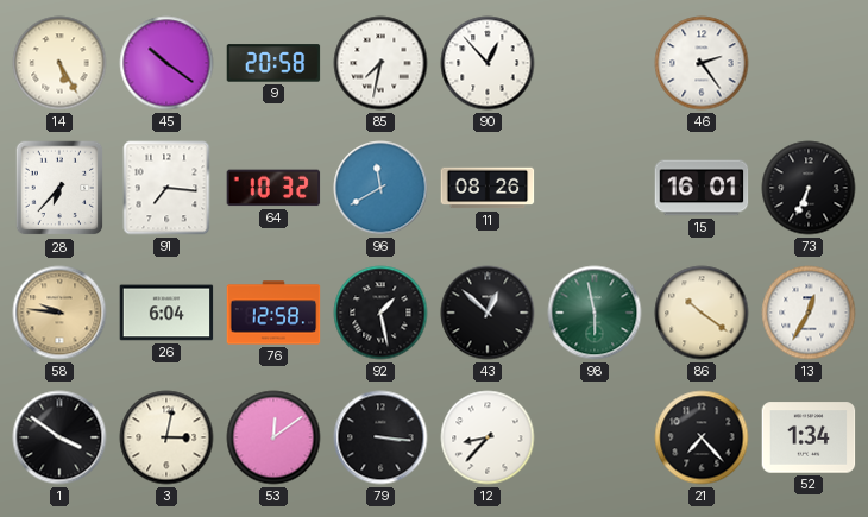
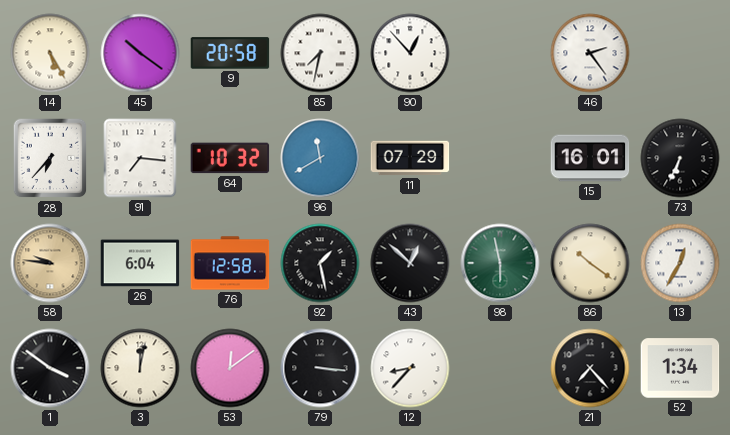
11: 08:26 -> 07:29 (410, 158)
3: 3:02 -> 12:02 (140, 368)
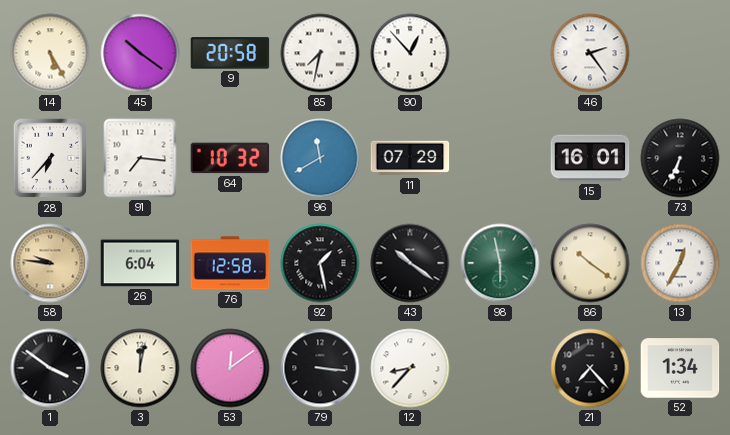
43: 12:52 -> 10:21 (410, 263)
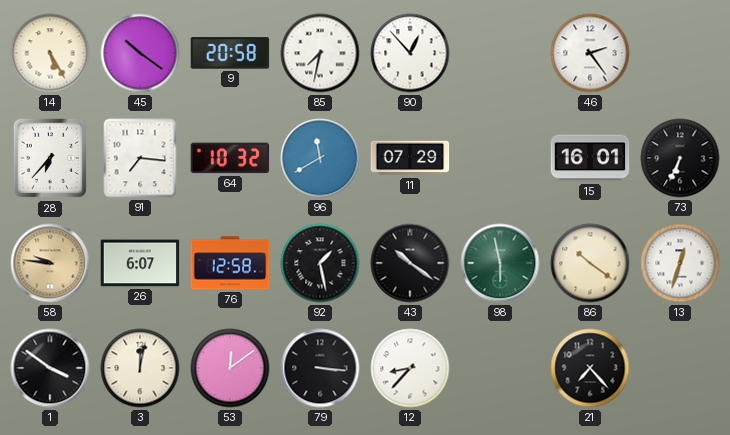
26: 6:04 -> 6:07 (140, 263)
13: 12:35 -> 12:33 (680, 263)
52: 1:34 -> none (680, 368)
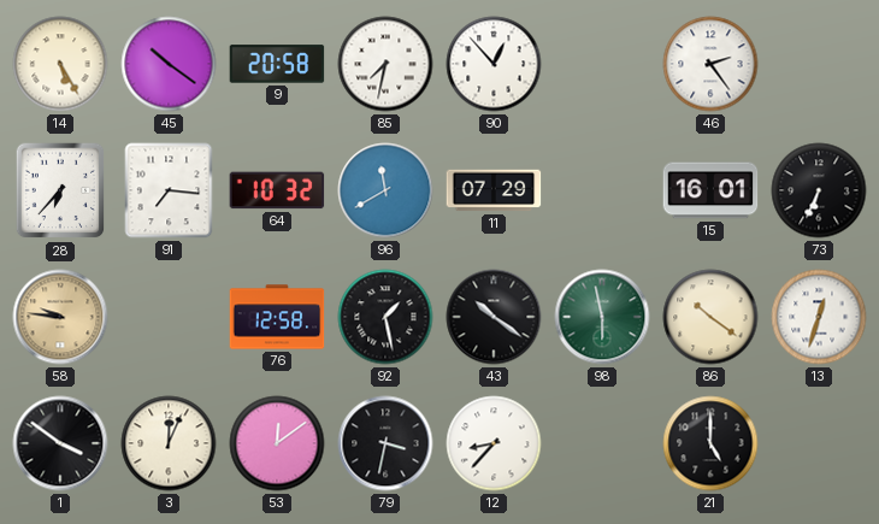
26: 6:07 -> none (140, 263)
3: 12:02 -> 12:04 (169, 443)
79: 3:16 -> 3:32 (385, 443)
21: 7:23 -> 5:00 (710, 443)
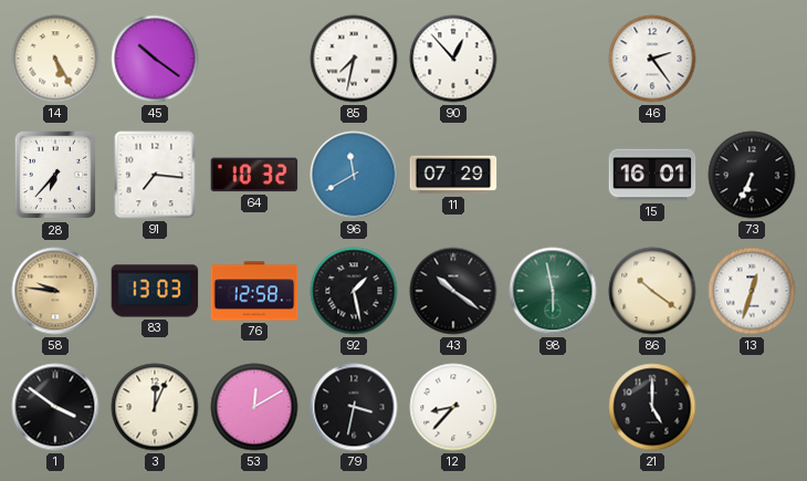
9: 20:58 -> none (277, 64)
83: none -> 13:03 (155, 291)
53: 12:09 -> 12:10 (254, 407)
